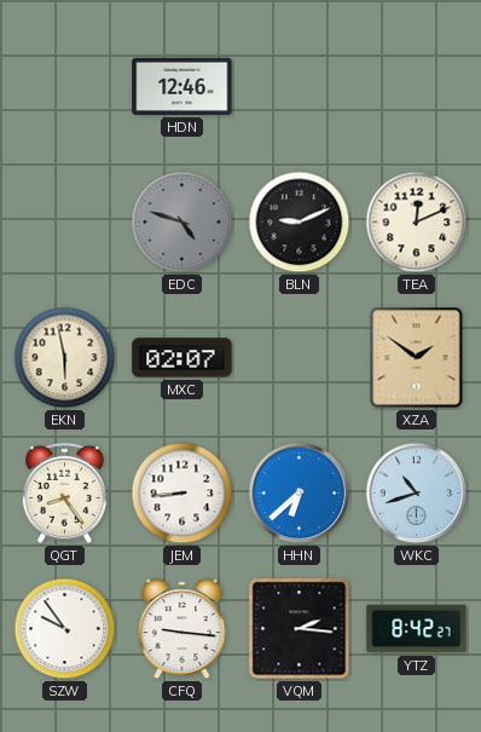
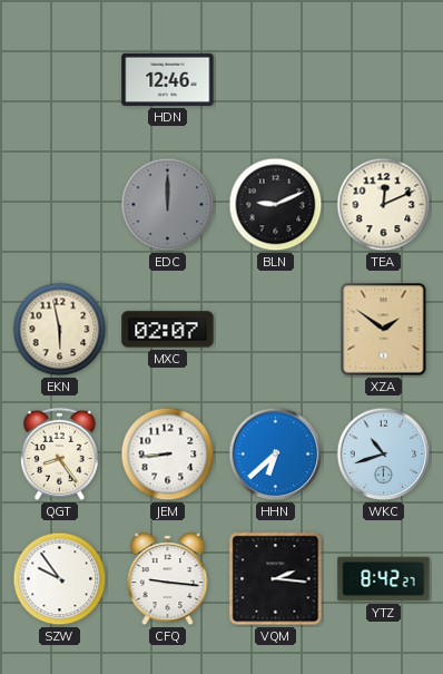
EDC: 4:48 -> 12:00 (168, 205)
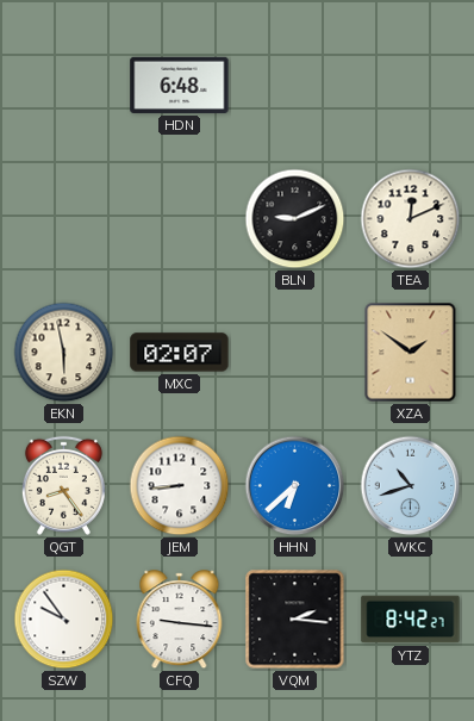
HDN: 12:46 -> 6:48 (180, 85)
EDC: 12:00 -> none (168, 205)
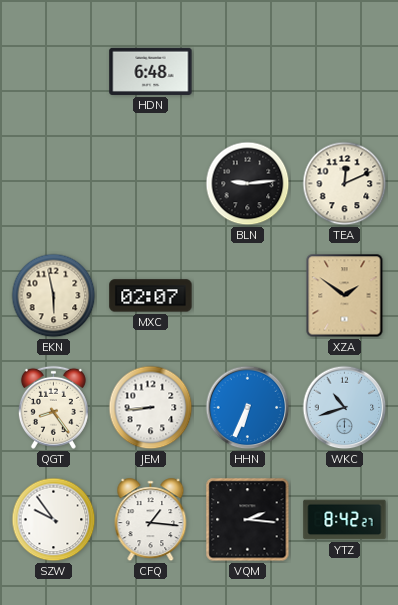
BLN: 9:11 -> 9:14 (248, 184)
HHN: 6:38 -> 6:34 (248, 408)
CFQ: 9:16 -> 1:16 (151, 520)
